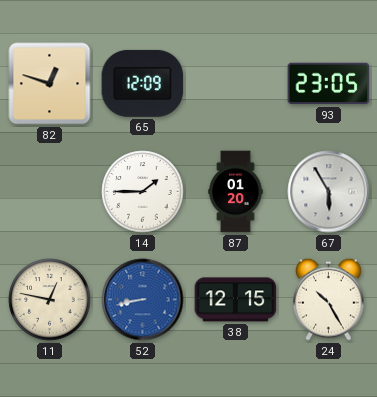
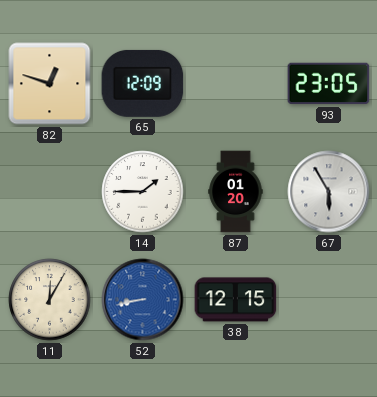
11: 12:47 -> 12:05 (50, 300)
24: 10:25 -> none (329, 299)
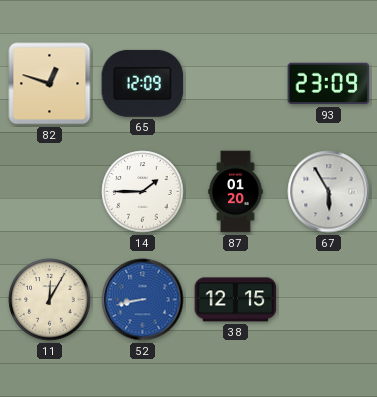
93: 23:05 -> 23:09 (329, 84)
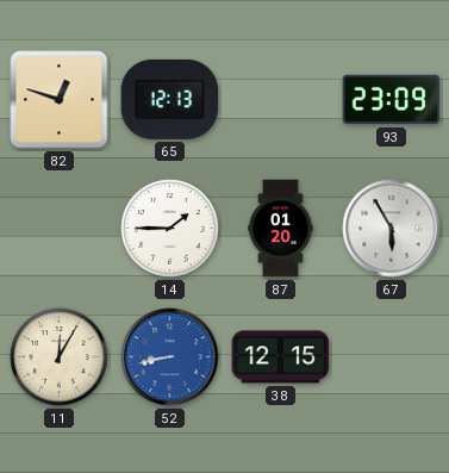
65: 12:09 -> 12:13 (170, 99)
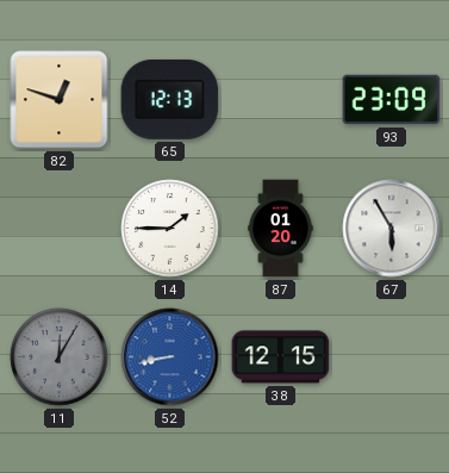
11 dial: cream -> grey (60, 357)
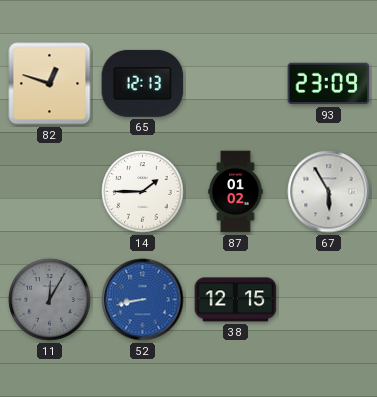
87: 01:20 -> 01:02 (236, 192)
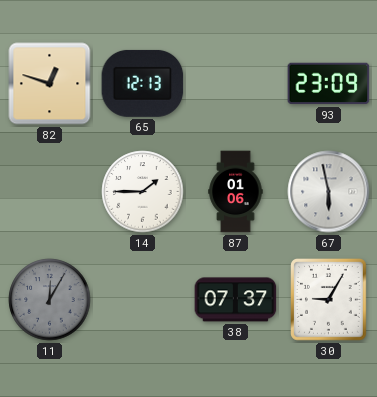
87: 01:02 -> 01:06 (236, 192)
67: 5:55 -> 5:58 (329, 192)
52: 8:43 -> none (143, 300)
38: 12:15 -> 07:37 (236, 300)
30: none -> 9:05 (329, 300)
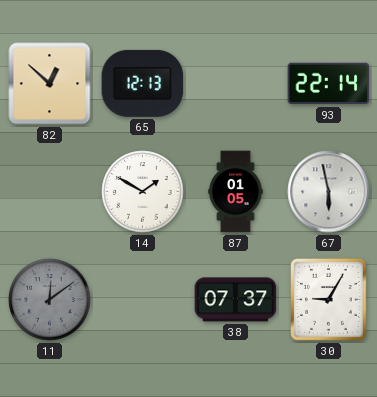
82: 12:48 -> 12:52 (50, 84)
93: 23:09 -> 22:14 (329, 84)
14: 1:45 -> 1:50 (143, 192)
87: 01:06 -> 01:05 (236, 192)
11: 12:05 -> 12:09 (50, 300)
